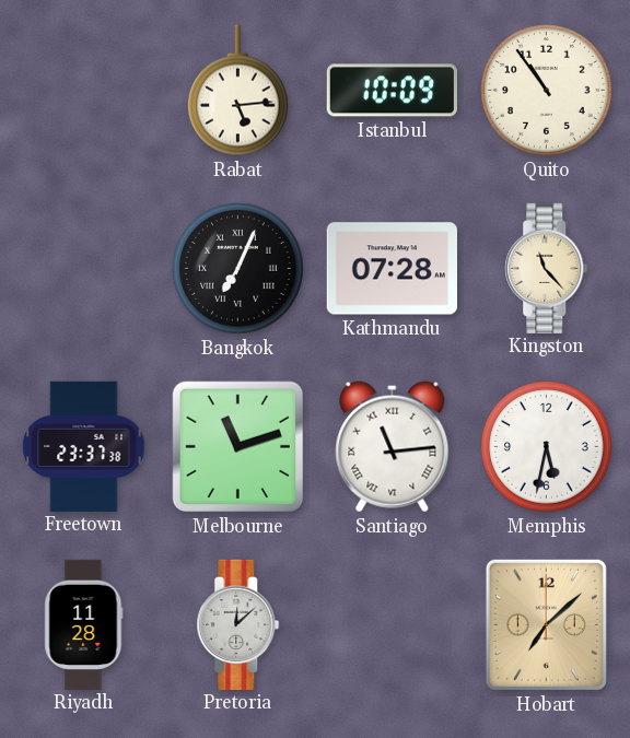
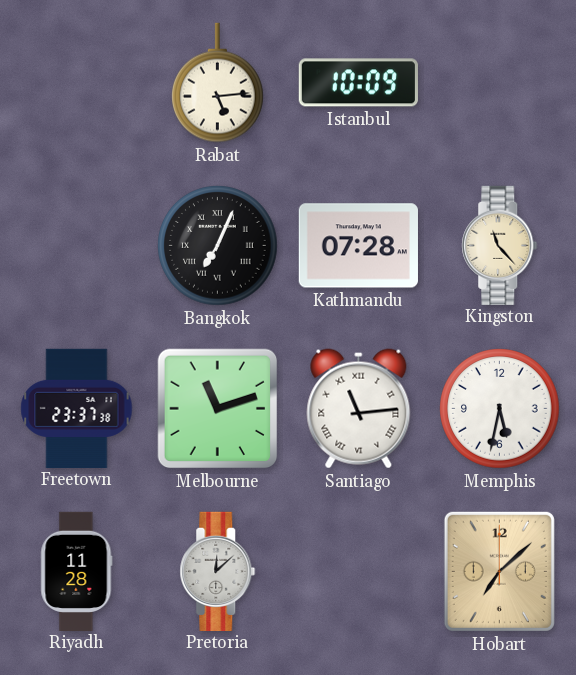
Quito: 10:54 -> none (547, 91)
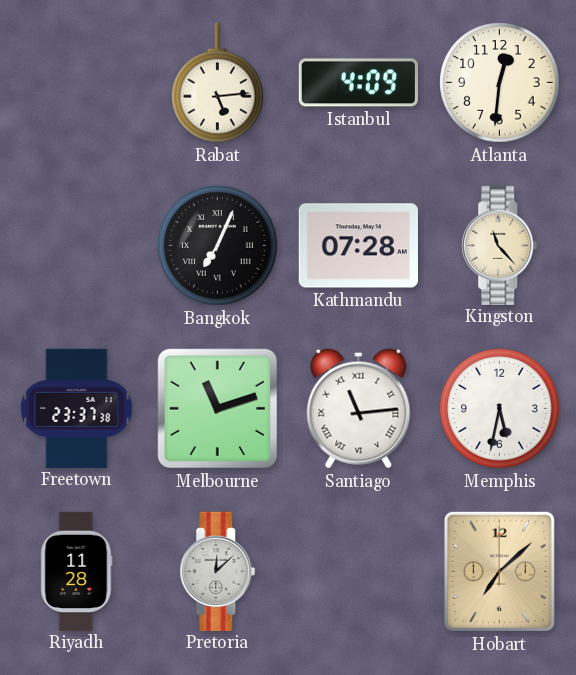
Istanbul: 10:09 -> 4:09 (358, 83)
Atlanta: none -> 12:31 (500, 83)
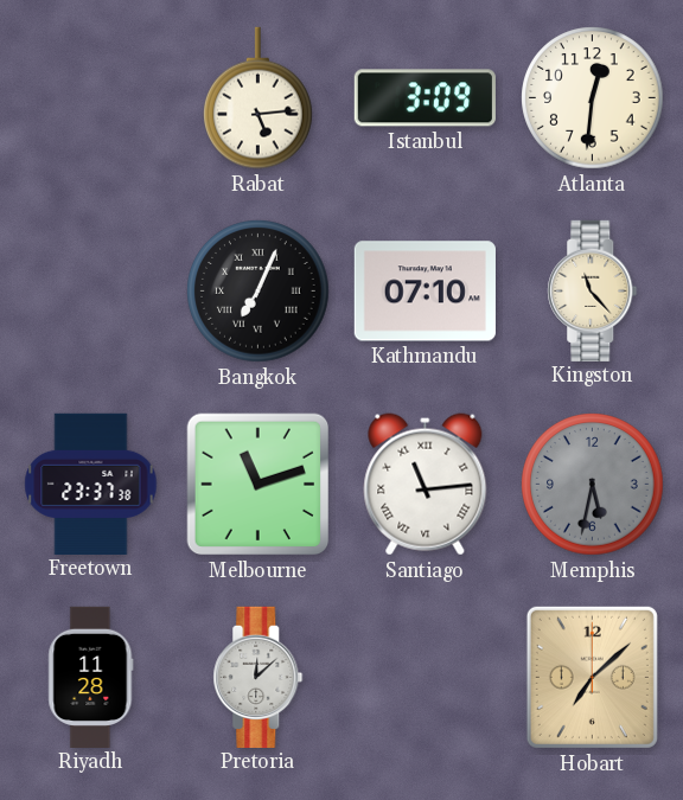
Istanbul: 4:09 -> 3:09 (425, 98)
Kathmandu: 07:28 -> 07:10 (425, 292)
Memphis dial: white -> grey (593, 485)
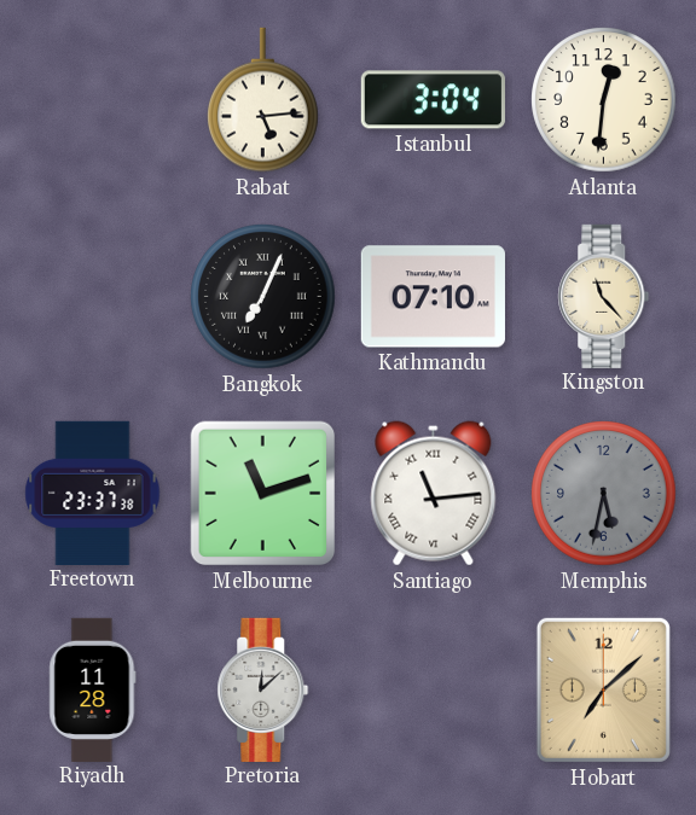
Istanbul: 3:09 -> 3:04 (433, 100)
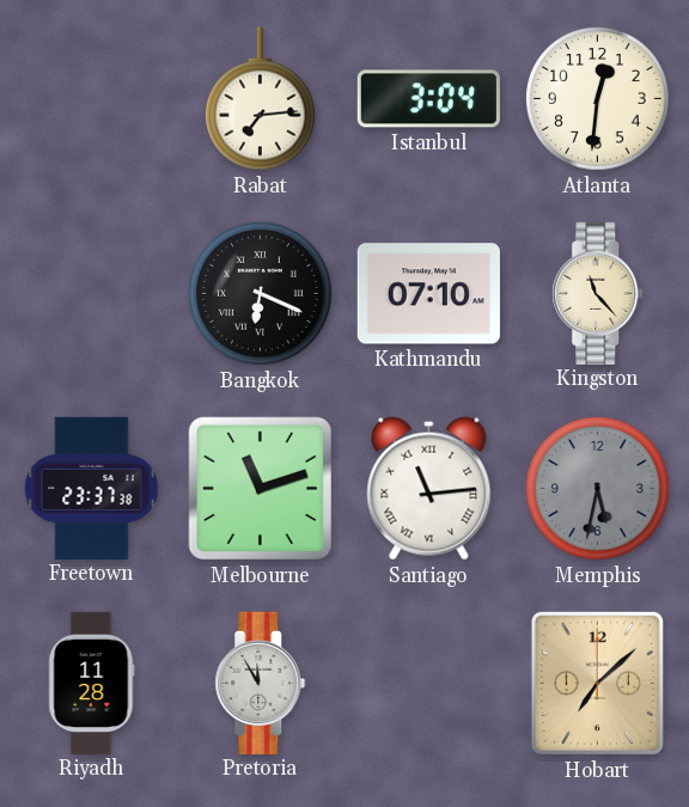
Rabat: 5:14 -> 7:14 (261, 99)
Bangkok: 7:04 -> 6:19 (261, 294)
Pretoria: 12:08 -> 11:55 (261, 683)
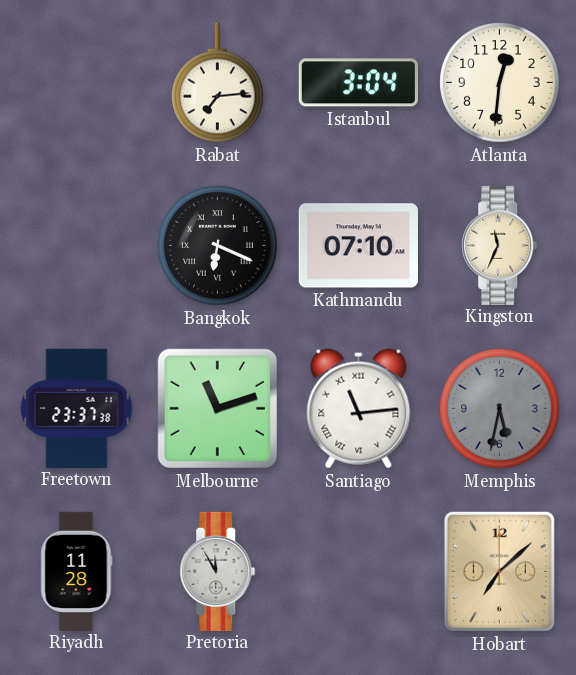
Kingston: 11:23 -> 11:34 (500, 245)
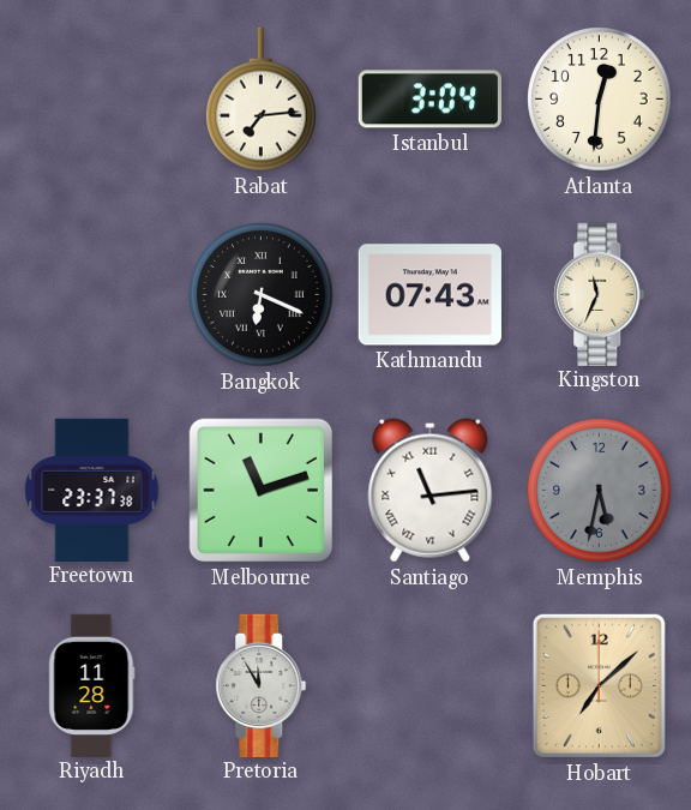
Kathmandu: 07:10 -> 07:43 (429, 295)
